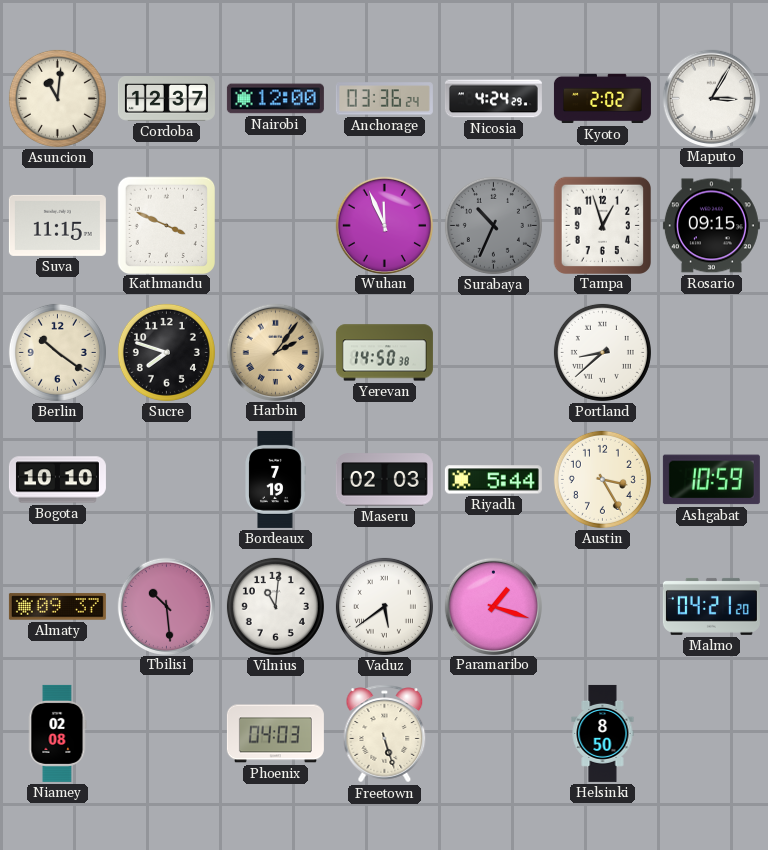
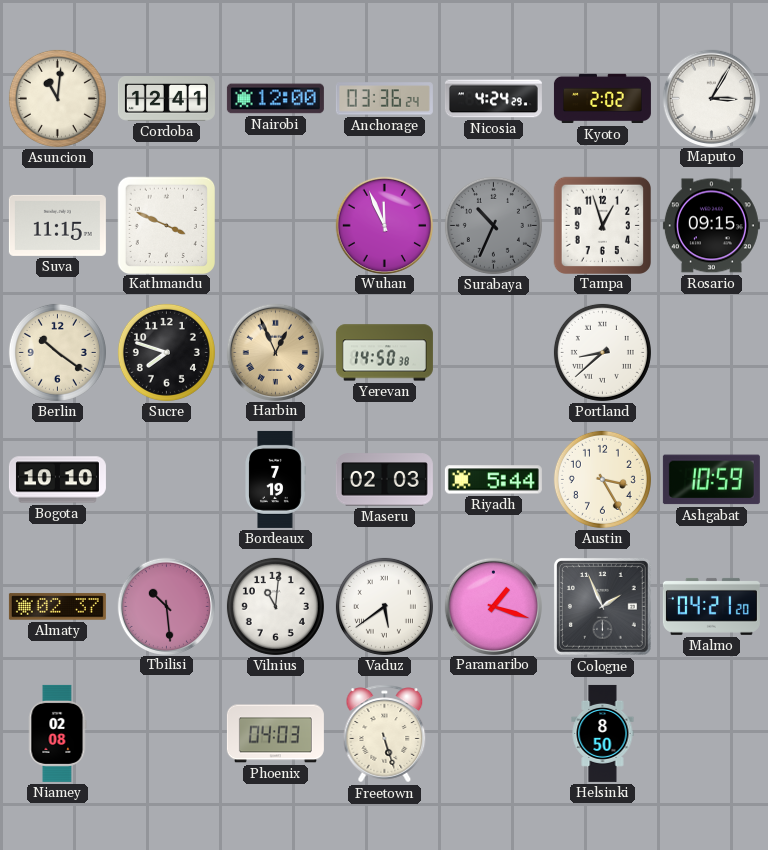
Cordoba: 12:37 -> 12:41 (166, 99)
Harbin: 2:06 -> 12:56 (275, 352)
Almaty: 09:37 -> 02:37 (57, 607)
Cologne: none -> 1:56 (602, 606)
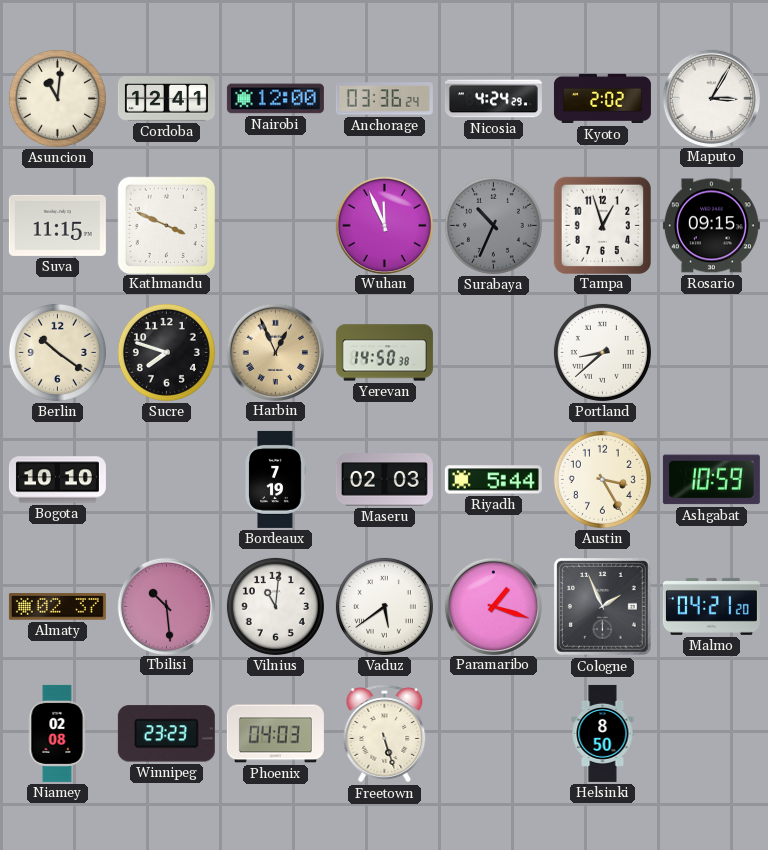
Winnipeg: none -> 23:23 (166, 734)
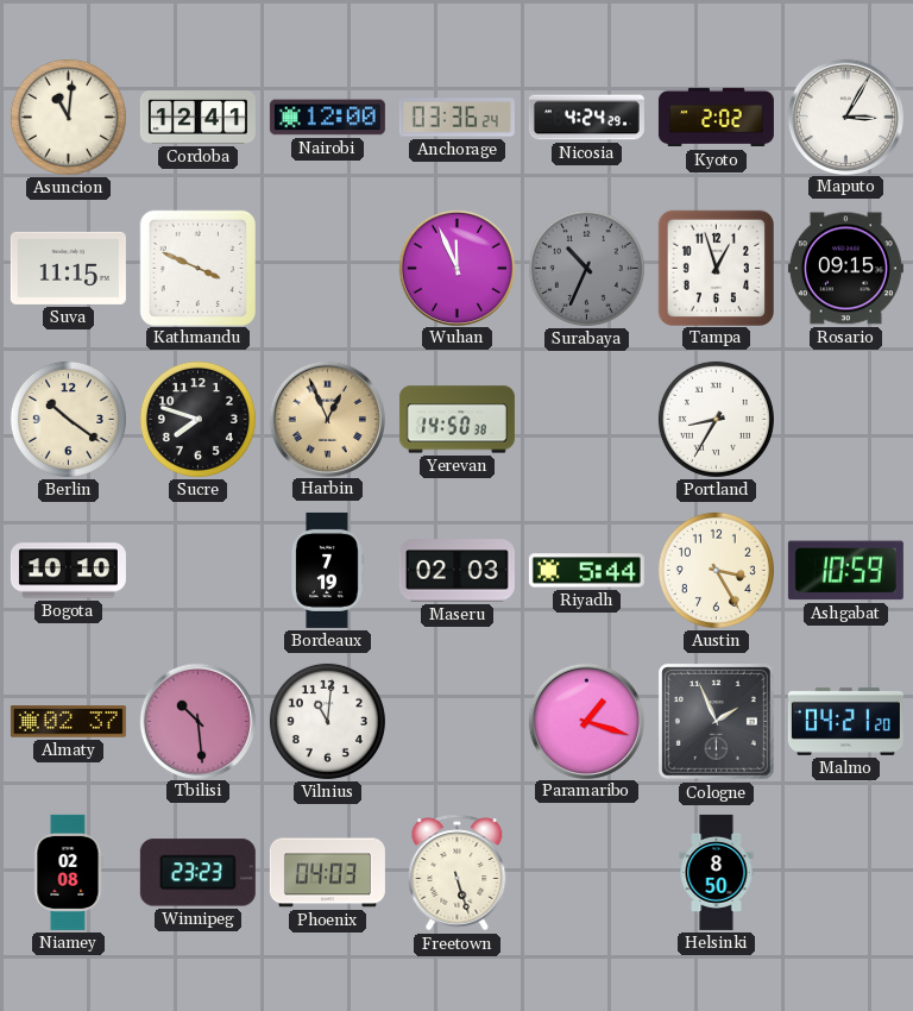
Portland: 8:38 -> 8:35 (716, 419)
Vaduz: 5:39 -> none (384, 606)
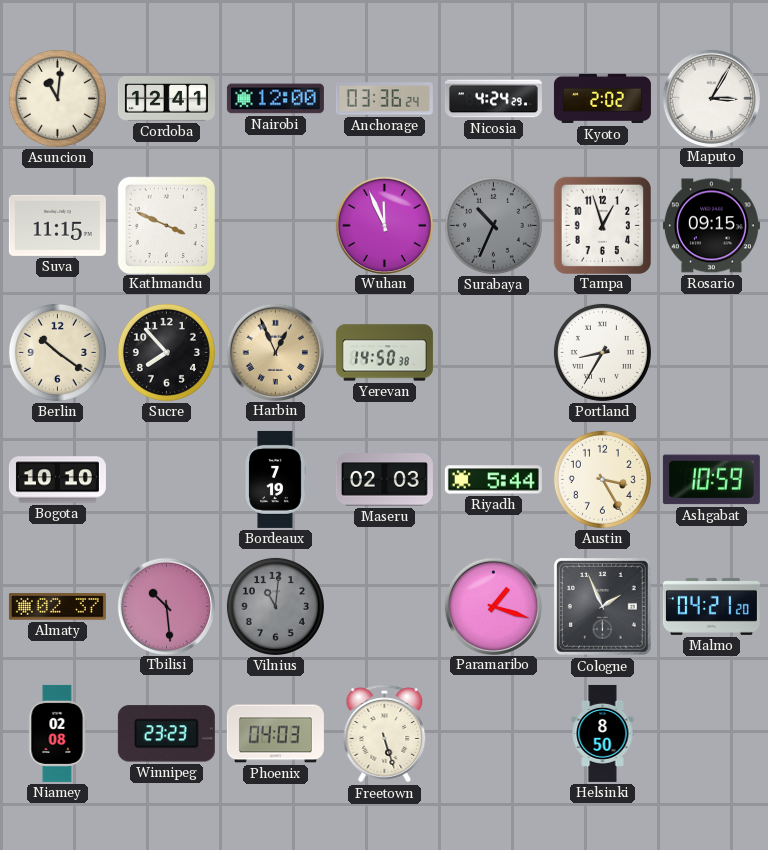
Sucre: 7:48 -> 7:53 (166, 352)
Vilnius dial: white -> grey (275, 606)
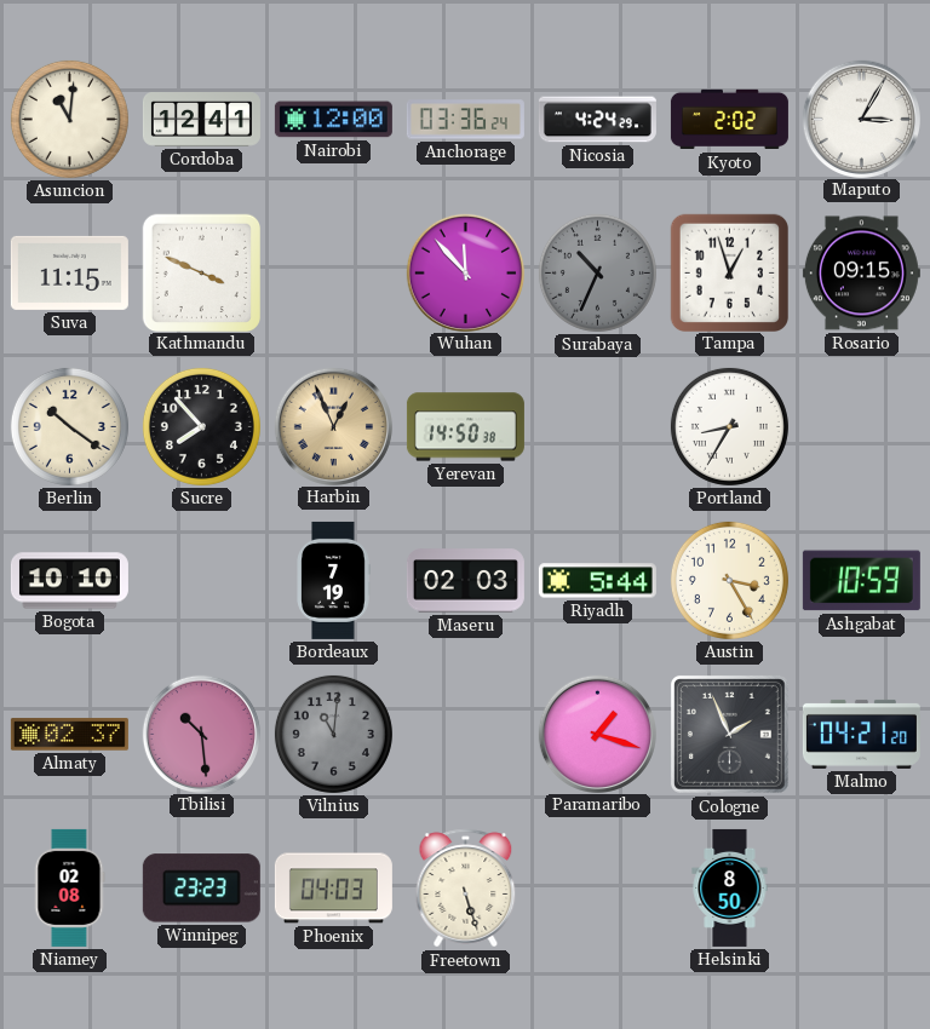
Wuhan: 11:56 -> 11:53 (465, 272)
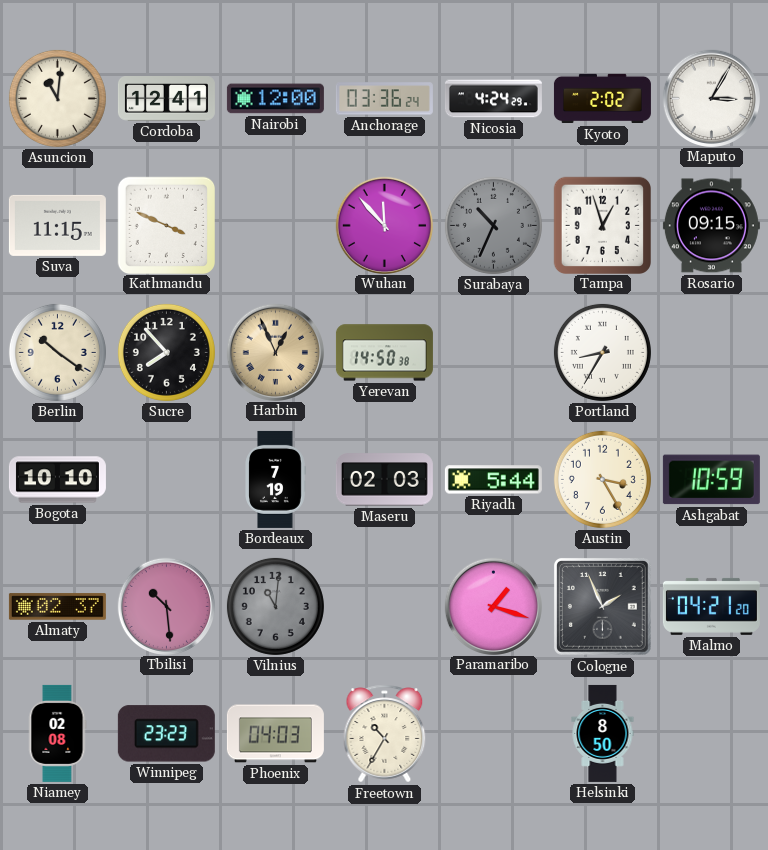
Freetown: 5:27 -> 10:35 (385, 734)
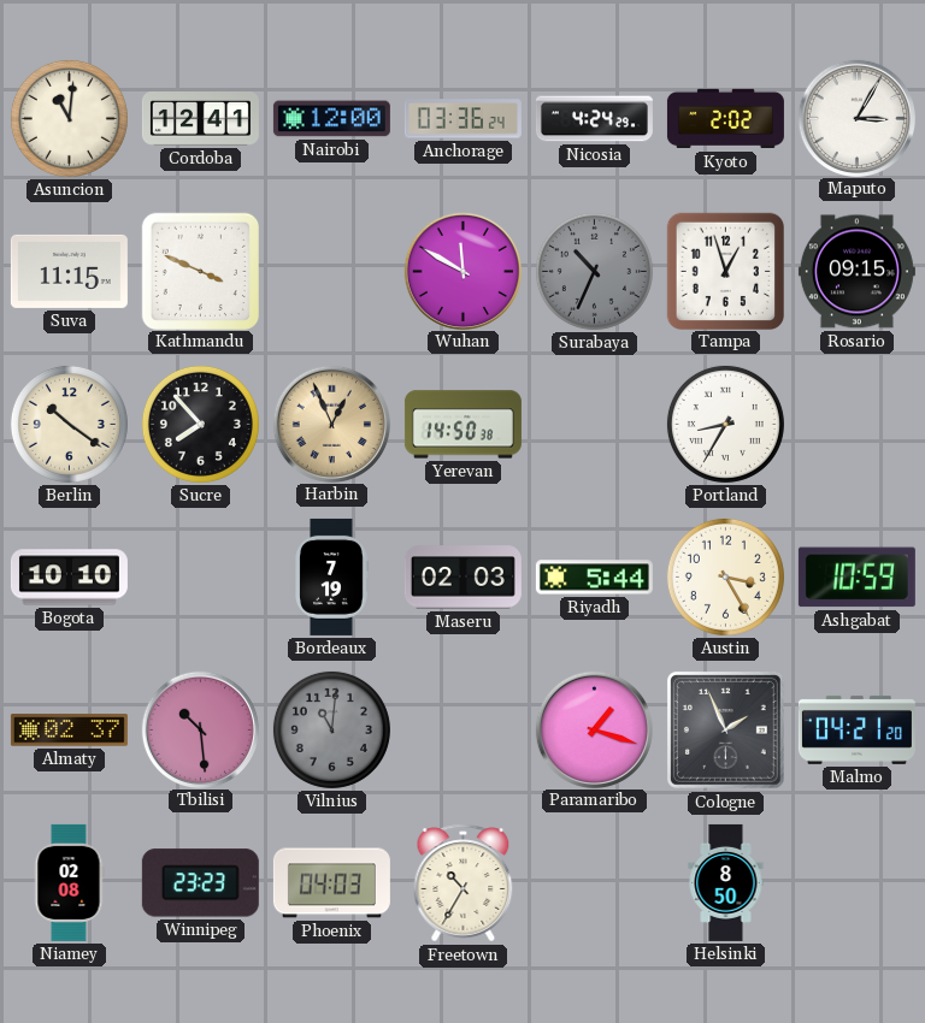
Wuhan: 11:53 -> 11:50 (462, 271)
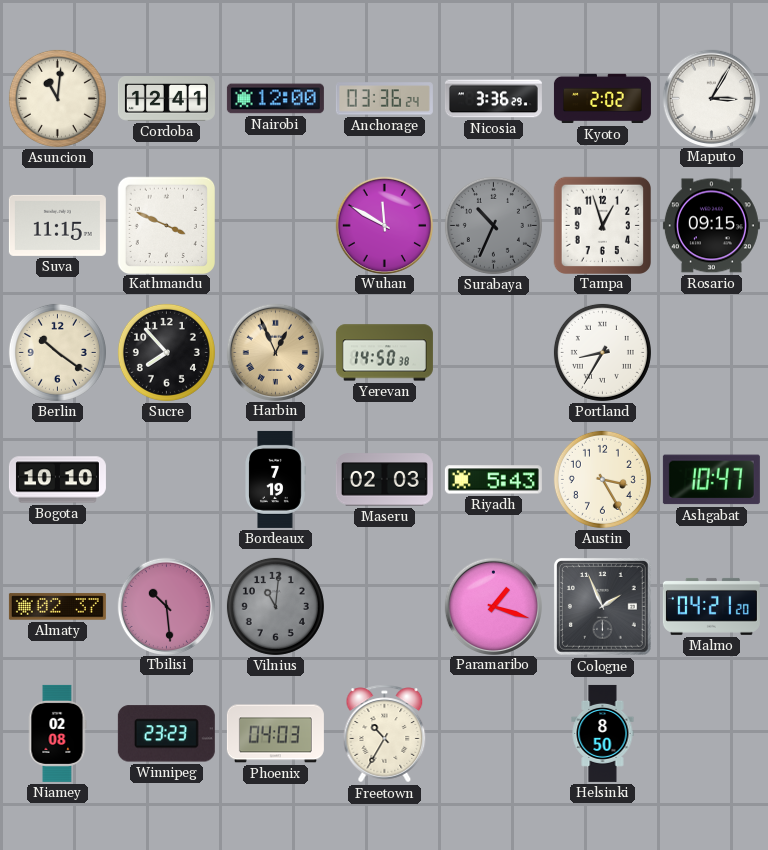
Nicosia: 4:24 -> 3:36 (493, 99)
Riyadh: 5:44 -> 5:43 (493, 480)
Ashgabat: 10:59 -> 10:47 (711, 480)
